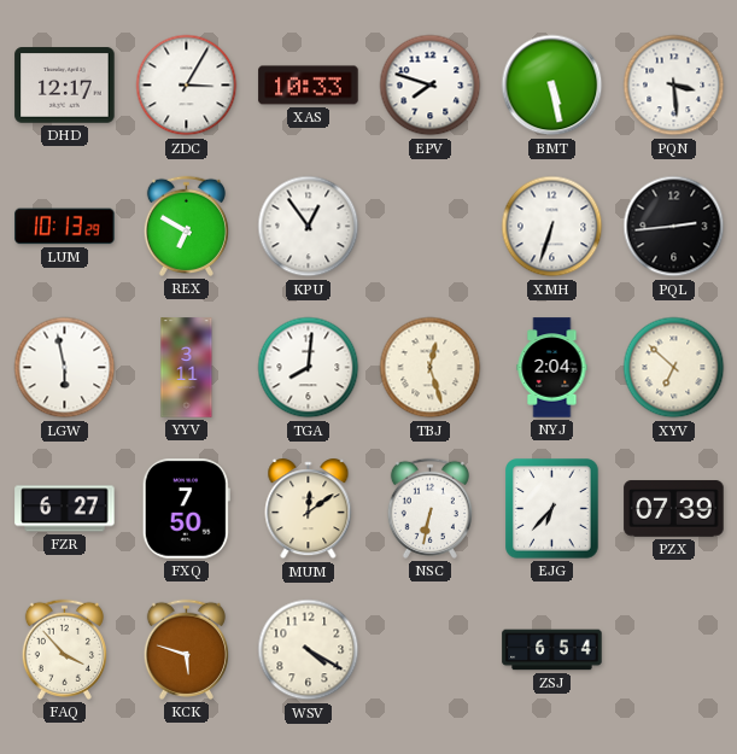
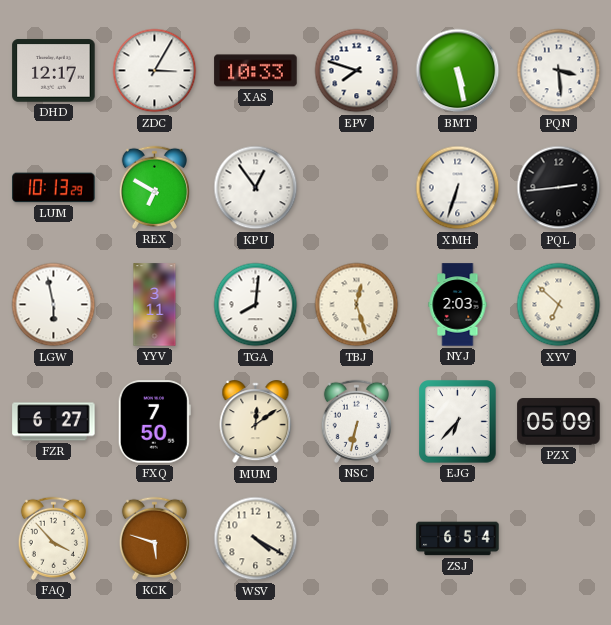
NYJ: 2:04 -> 2:03 (458, 305)
PZX: 07:39 -> 05:09 (559, 422)
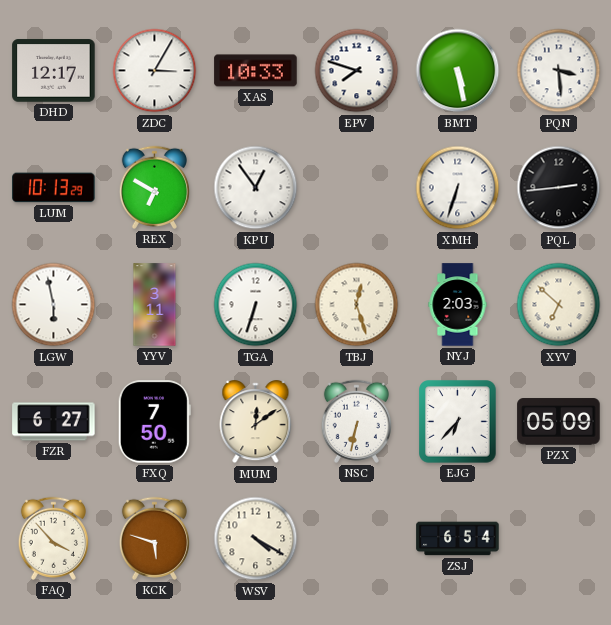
TGA: 8:01 -> 6:33 (256, 305)
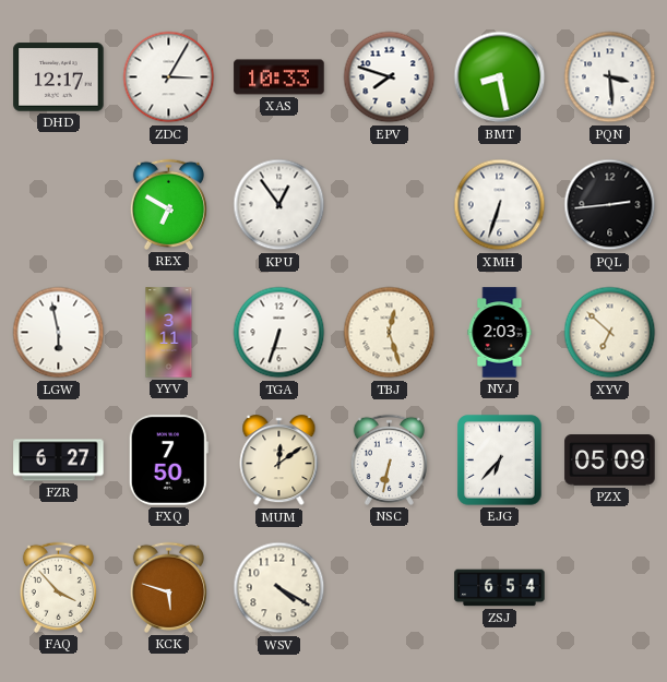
BMT: 5:28 -> 8:28 (500, 77)
LUM: 10:13 -> none (54, 188)
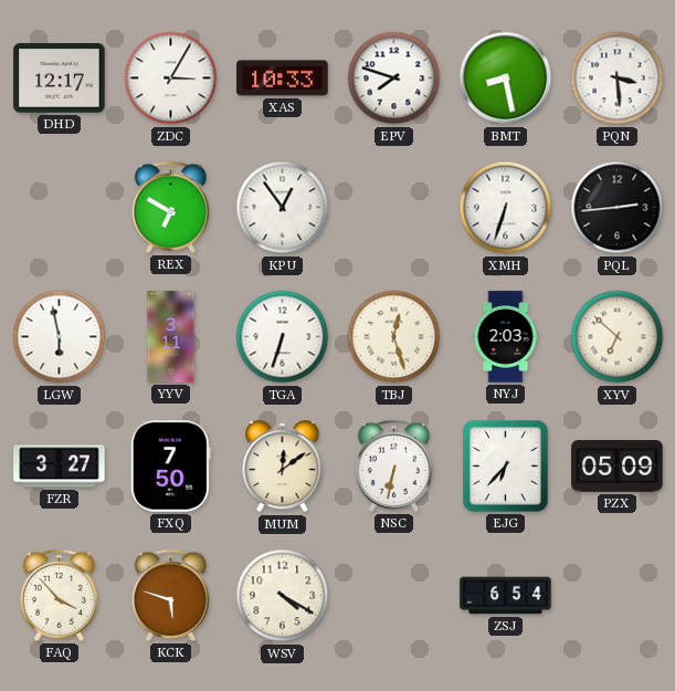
FZR: 6:27 -> 3:27 (60, 467)
